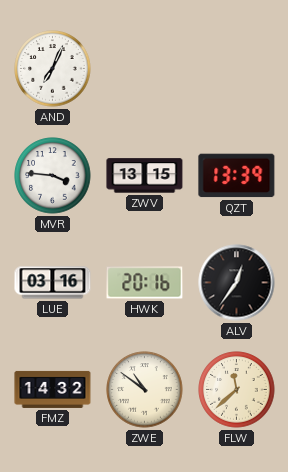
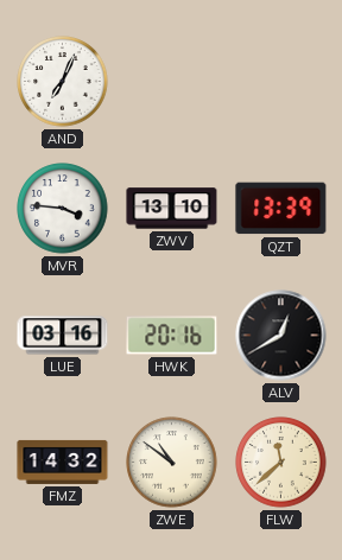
ZWV: 13:15 -> 13:10 (172, 209)
ALV: 12:36 -> 12:40 (281, 336)
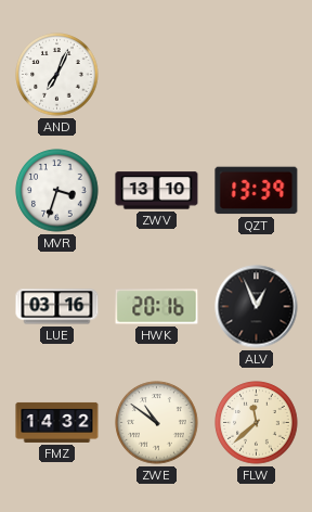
MVR: 3:46 -> 3:33 (57, 191)
ALV: 12:40 -> 12:56 (257, 307)
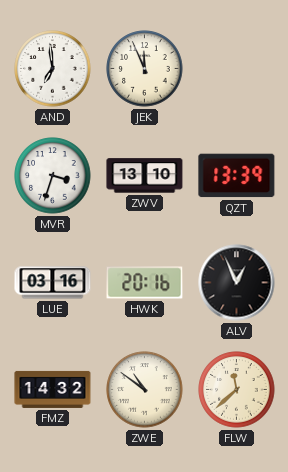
AND: 7:04 -> 6:59 (53, 69)
JEK: none -> 11:56 (145, 69)
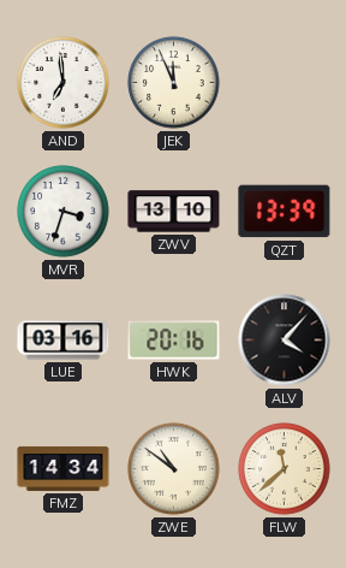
ALV: 12:56 -> 4:07 (285, 341)
FMZ: 14:32 -> 14:34 (64, 468)
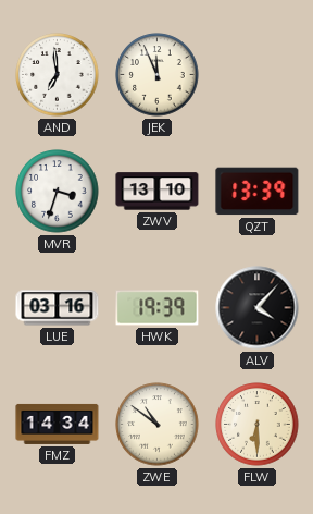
HWK: 20:16 -> 19:39 (158, 308)
FLW: 11:38 -> 6:30 (258, 425)
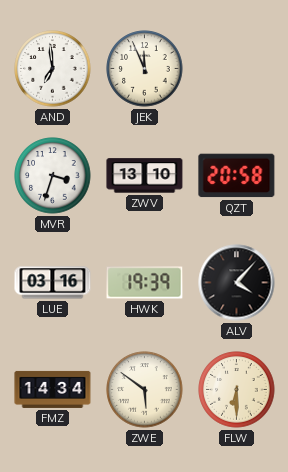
QZT: 13:39 -> 20:58 (237, 176)
ZWE: 10:51 -> 5:51 (145, 390)
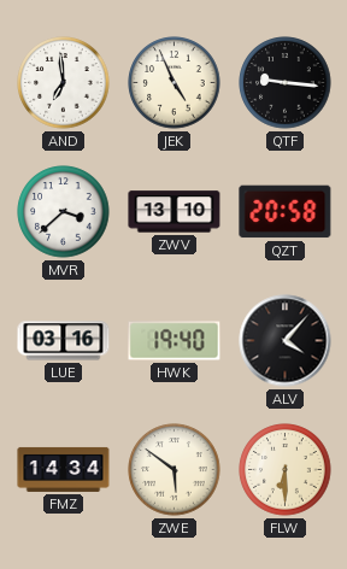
JEK: 11:56 -> 4:56 (175, 83)
QTF: none -> 9:16 (286, 83)
MVR: 3:33 -> 3:38 (64, 212)
HWK: 19:39 -> 19:40 (175, 341)
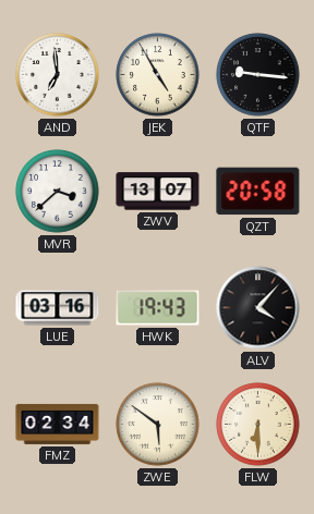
JEK: 4:56 -> 4:55 (158, 75)
ZWV: 13:10 -> 13:07 (158, 192)
HWK: 19:40 -> 19:43 (158, 308)
FMZ: 14:34 -> 02:34 (58, 424)
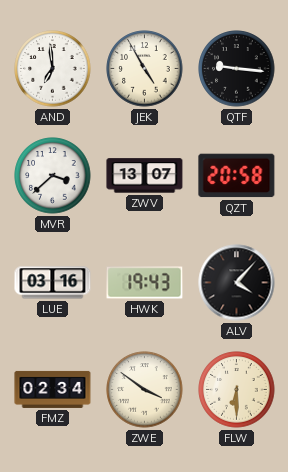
ZWE: 5:51 -> 3:51 (145, 390)
